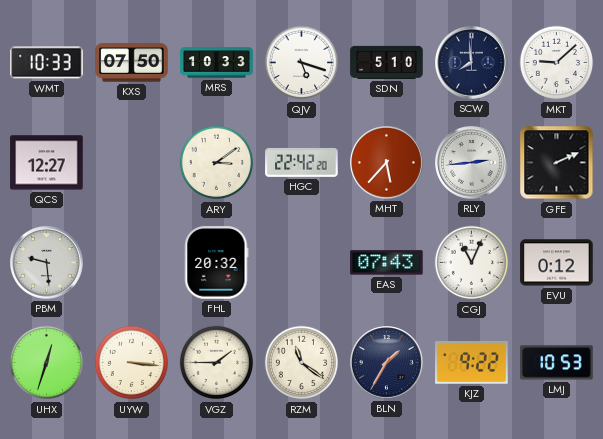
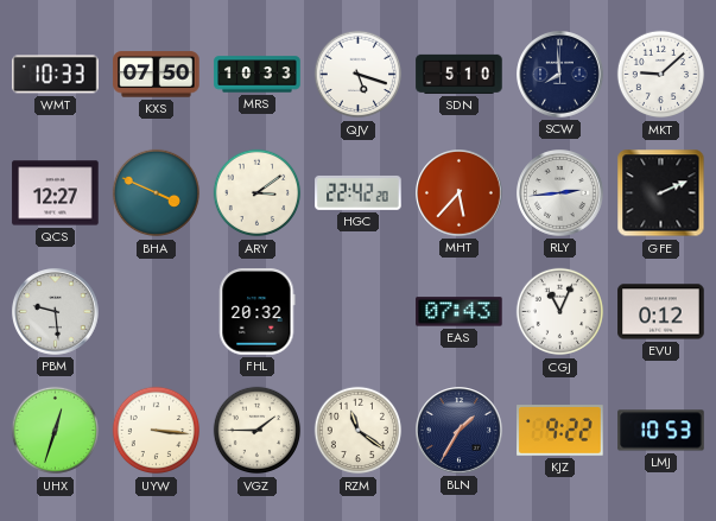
BHA: none -> 3:49 (157, 193)
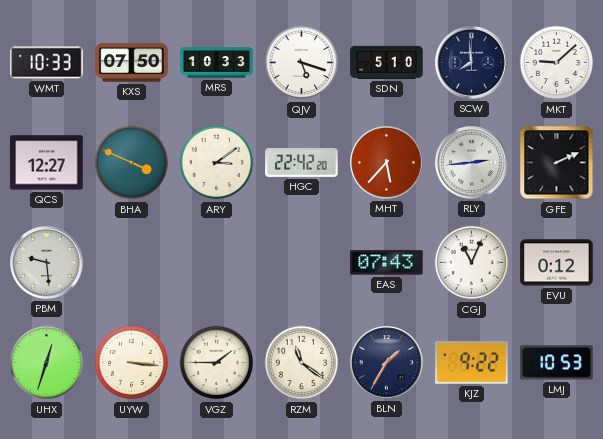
FHL: 20:32 -> none (258, 312)
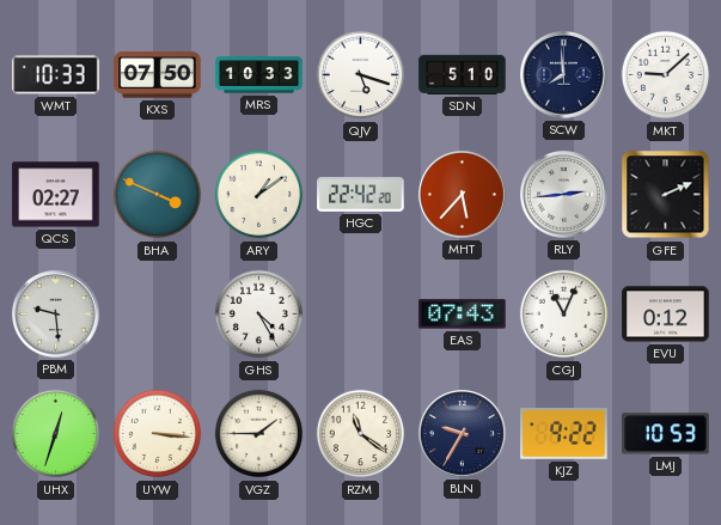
QCS: 12:27 -> 02:27 (56, 195)
ARY: 3:09 -> 1:09 (259, 195)
GHS: none -> 4:25 (259, 315)
BLN: 1:35 -> 9:35 (463, 434)
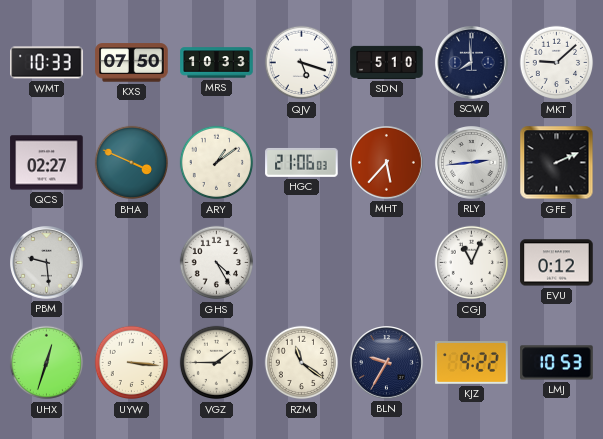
HGC: 22:42 -> 21:06 (302, 163)
EAS: 07:43 -> none (463, 315)
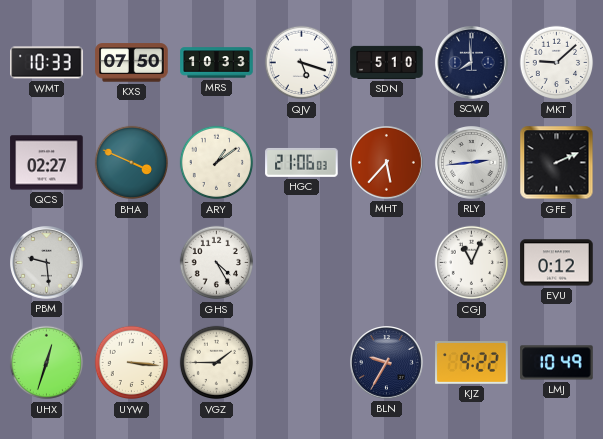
RZM: 11:21 -> none (302, 363)
LMJ: 10:53 -> 10:49 (557, 363)
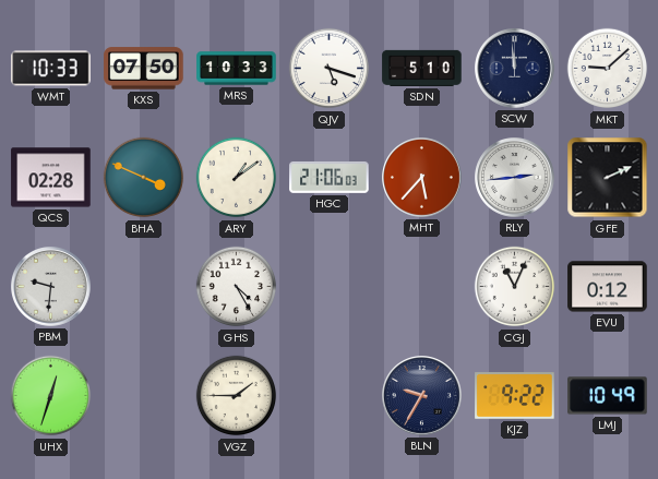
SCW: 7:59 -> 11:59 (515, 69)
QCS: 02:27 -> 02:28 (51, 178)
PBM: 9:29 -> 9:31 (51, 287)
UYW: 3:16 -> none (132, 363)
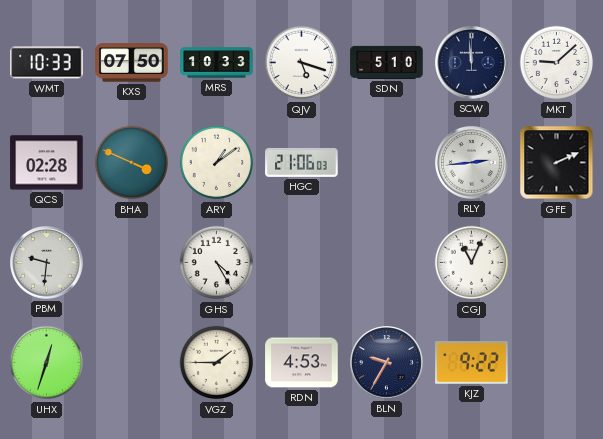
MHT: 5:37 -> none (422, 178)
EVU: 0:12 -> none (608, 287)
RDN: none -> 4:53 (302, 363)
LMJ: 10:49 -> none (608, 396)
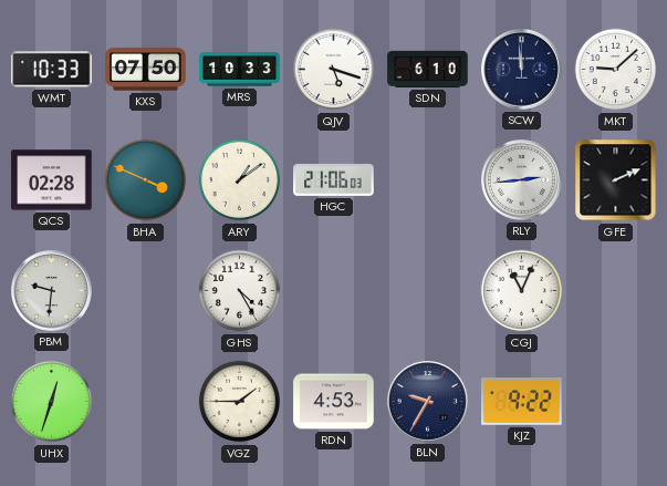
SDN: 5:10 -> 6:10 (428, 69)
